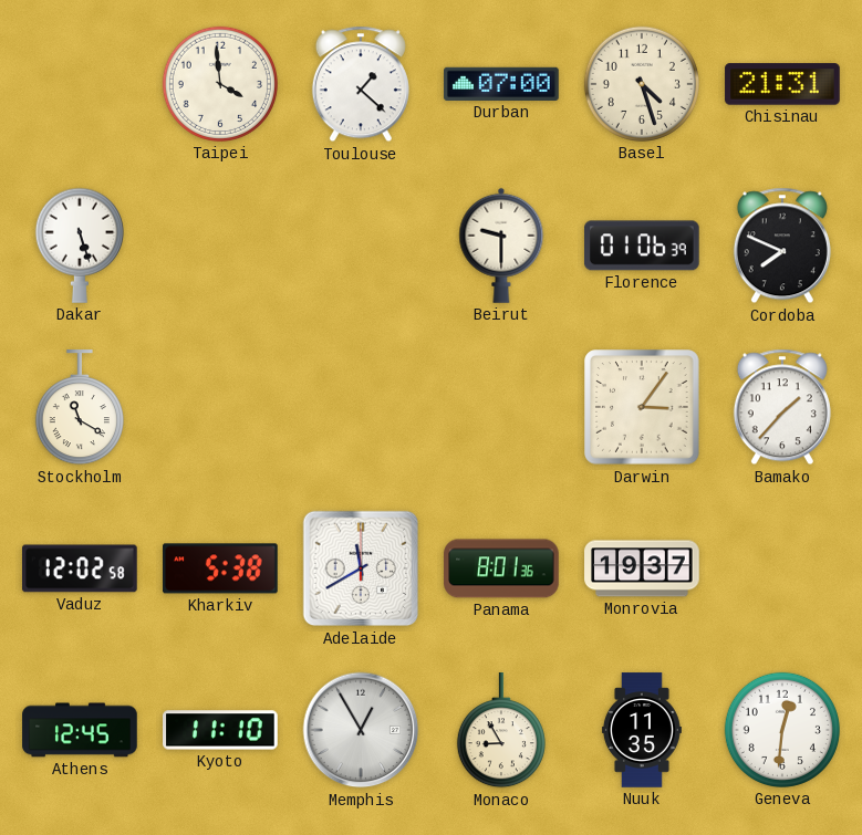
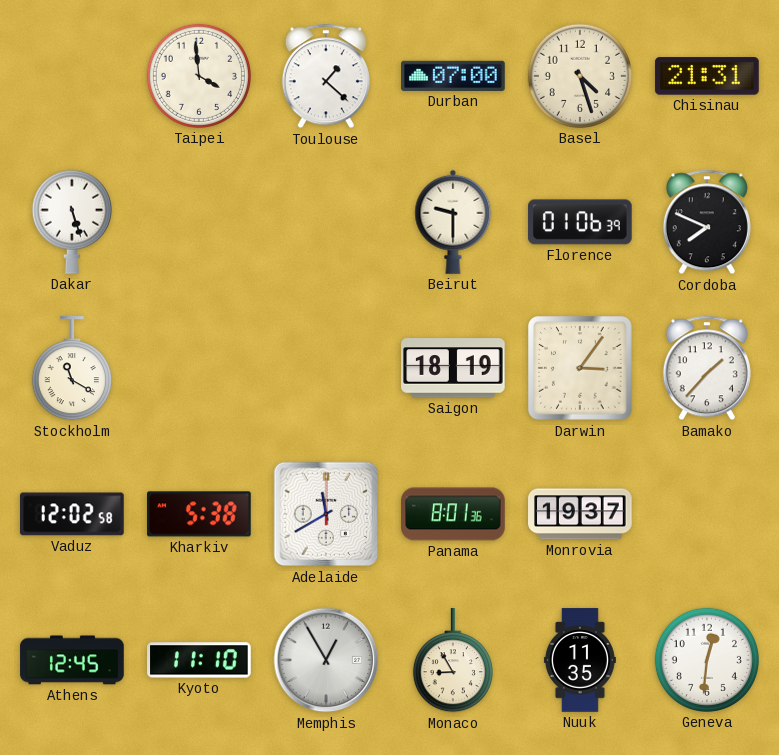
Saigon: none -> 18:19 (453, 368)
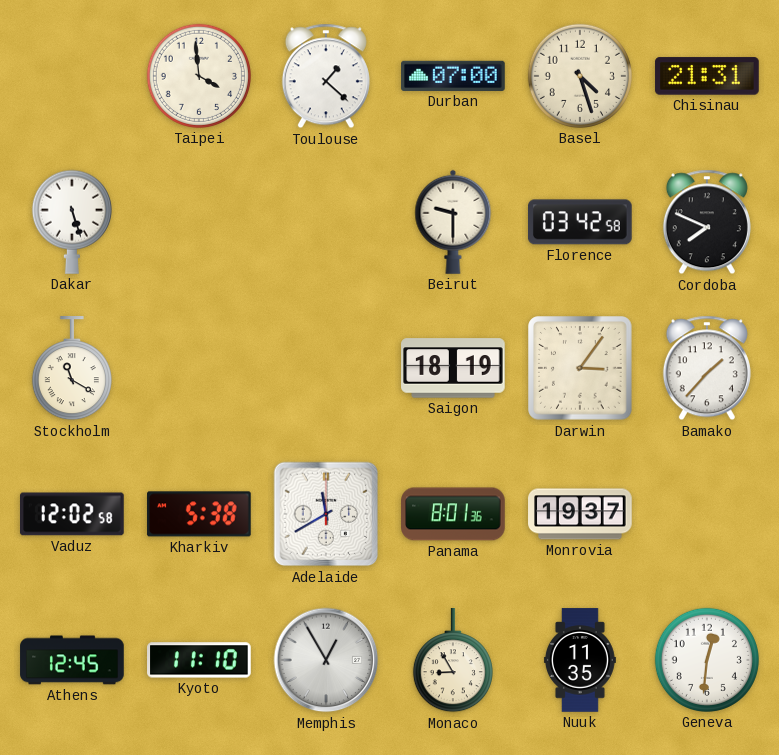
Florence: 01:06 -> 03:42 (581, 222)
